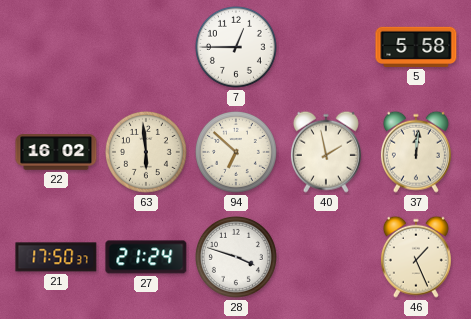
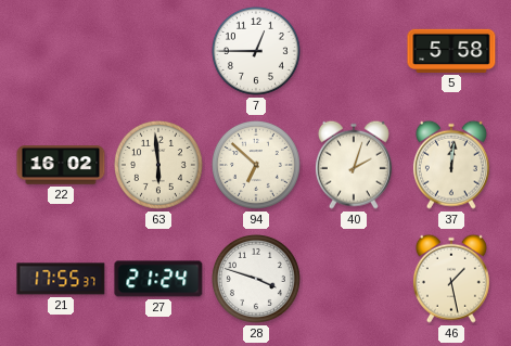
40: 1:58 -> 2:03 (354, 165)
21: 17:50 -> 17:55 (61, 279)
46: 1:26 -> 1:28 (451, 279)
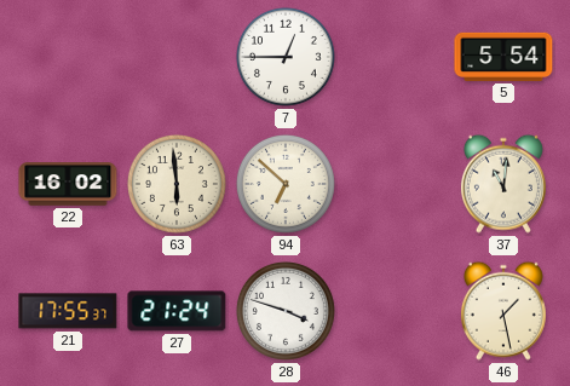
5: 5:58 -> 5:54 (503, 57)
40: 2:03 -> none (354, 165)
37: 12:01 -> 11:01 (503, 184)
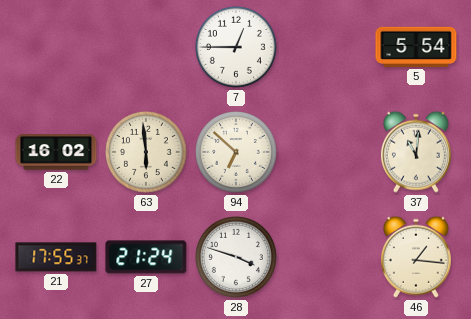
46: 1:28 -> 1:16 (416, 257)
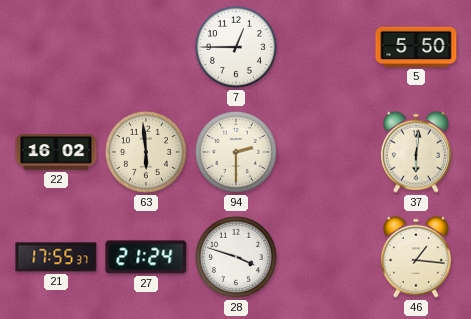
5: 5:54 -> 5:50 (416, 47)
94: 6:52 -> 2:30 (236, 152)
37: 11:01 -> 6:01 (416, 152)
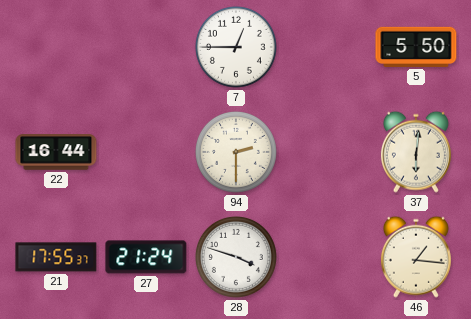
22: 16:02 -> 16:44 (56, 152)
63: 5:59 -> none (146, 152)
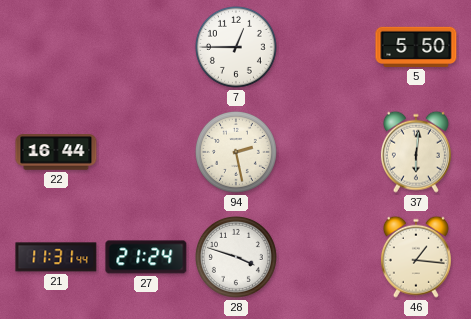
94: 2:30 -> 2:28 (236, 152)
21: 17:55 -> 11:31 (56, 257)
